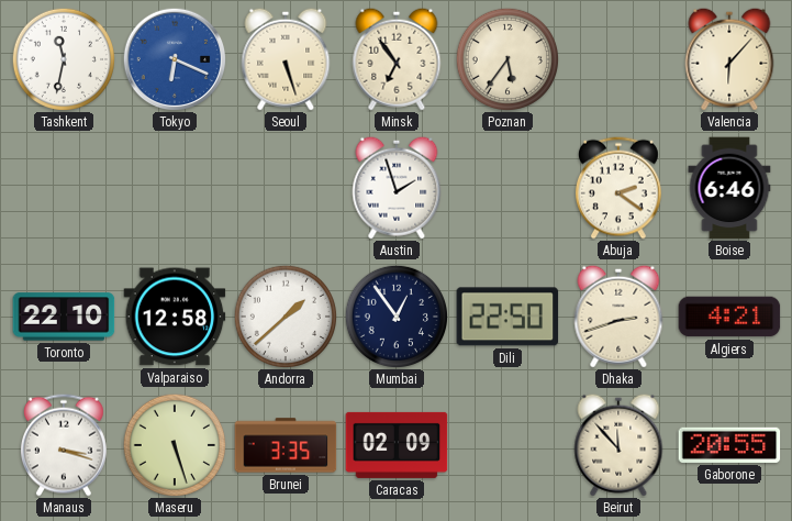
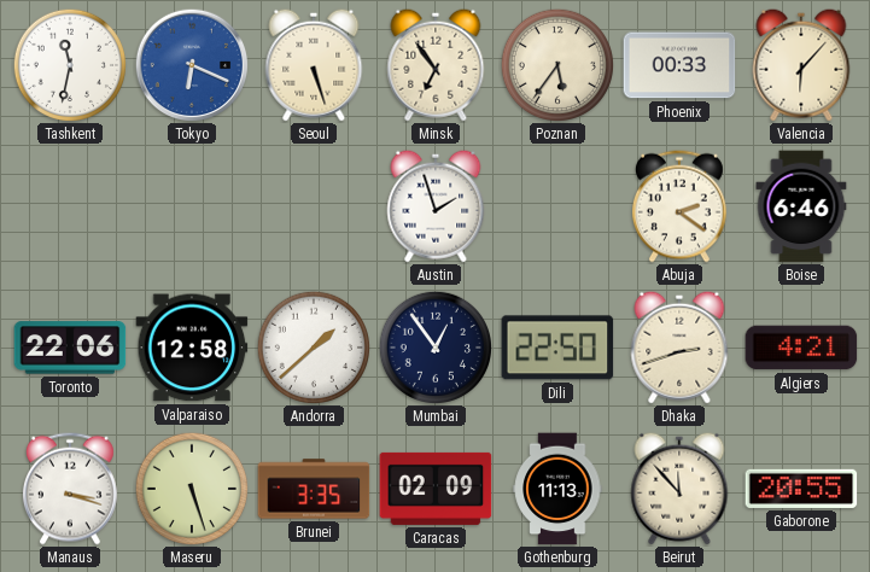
Phoenix: none -> 00:33 (679, 65)
Toronto: 22:10 -> 22:06 (70, 348)
Gothenburg: none -> 11:13 (557, 489)
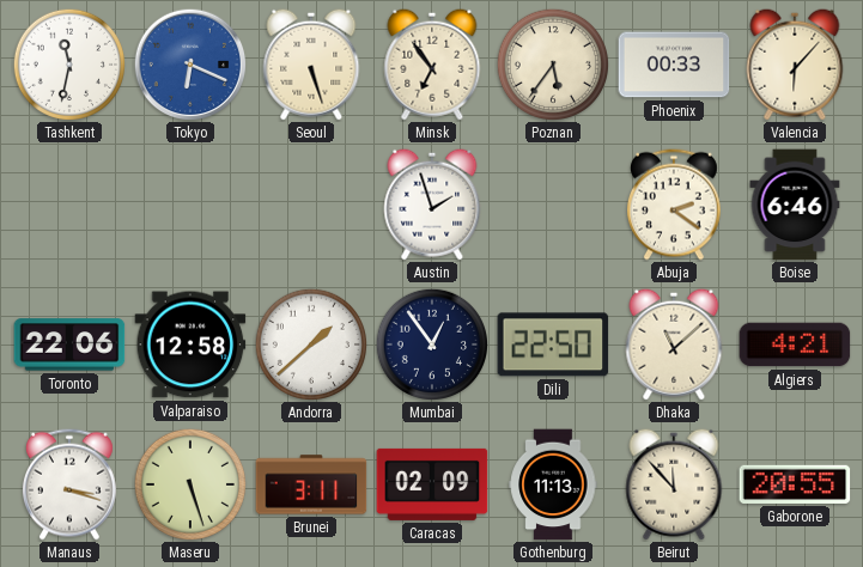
Dhaka: 2:42 -> 11:08 (674, 345)
Brunei: 3:35 -> 3:11 (311, 484)
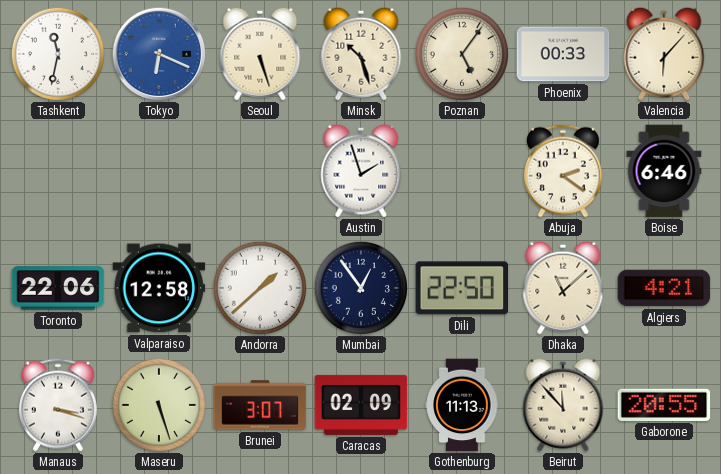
Minsk: 6:54 -> 10:27 (361, 54)
Poznan: 5:36 -> 5:06 (461, 53)
Brunei: 3:11 -> 3:07 (260, 405)
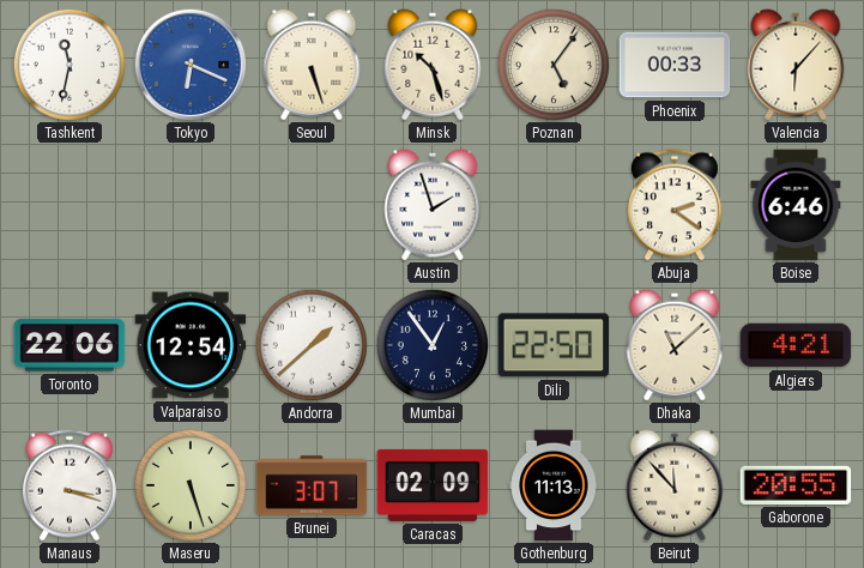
Valparaiso: 12:58 -> 12:54 (191, 345)
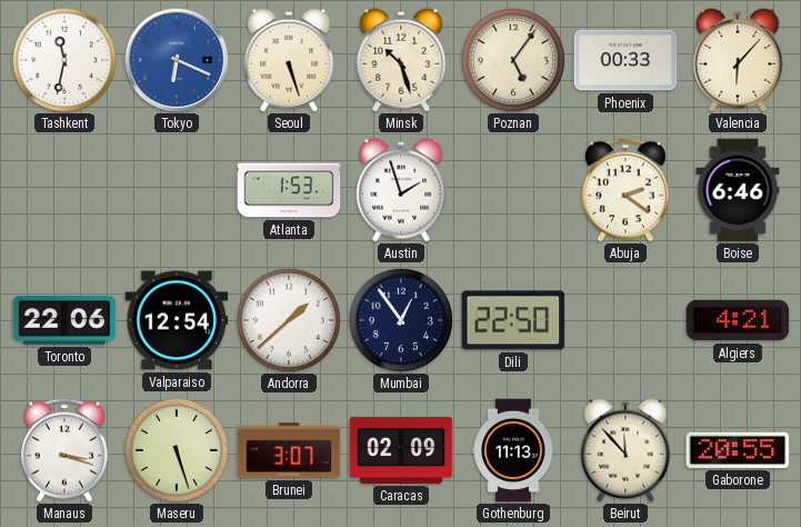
Atlanta: none -> 1:53 (289, 190)
Dhaka: 11:08 -> none (675, 345)
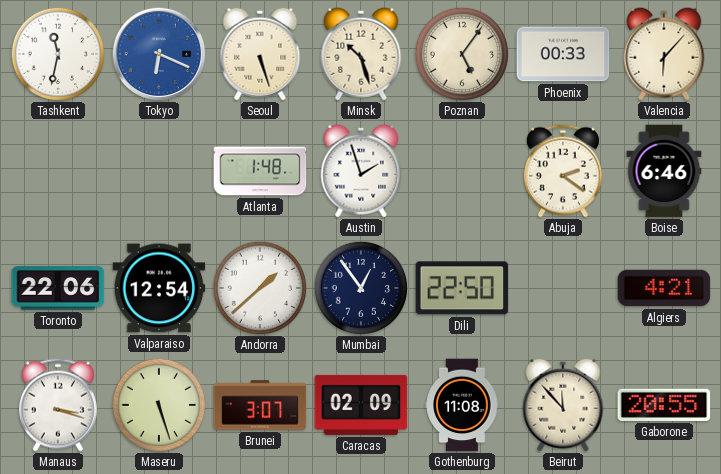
Atlanta: 1:53 -> 1:48 (260, 171)
Gothenburg: 11:13 -> 11:08 (462, 405)
